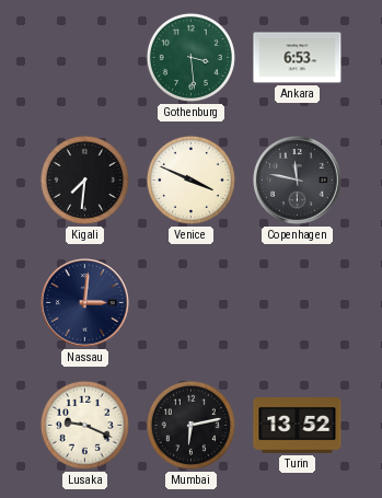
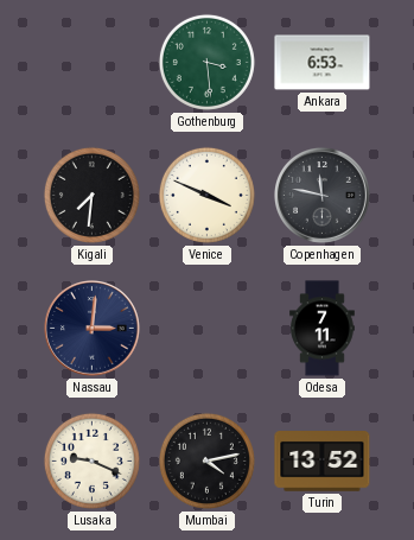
Odesa: none -> 7:11 (323, 329)
Mumbai: 6:13 -> 4:13 (206, 460)
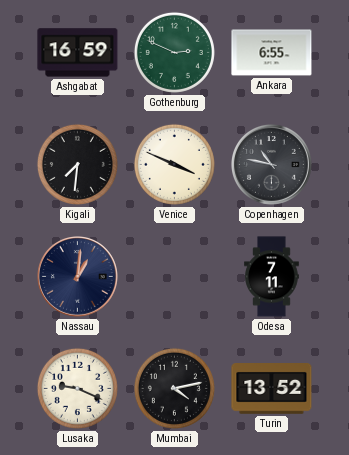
Ashgabat: none -> 16:59 (78, 53)
Gothenburg: 3:29 -> 2:49 (174, 52)
Ankara: 6:53 -> 6:55 (272, 53)
Copenhagen: 11:47 -> 10:47 (272, 165)
Nassau: 3:01 -> 1:01 (78, 277)
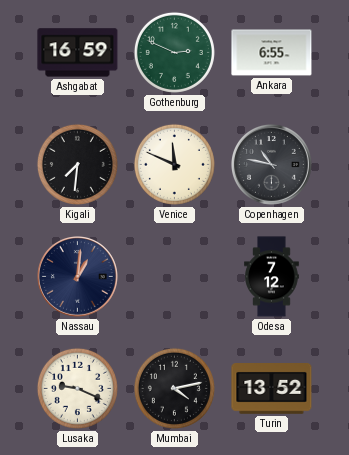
Venice: 3:49 -> 11:49 (174, 164)
Odesa: 7:11 -> 7:12 (272, 277)
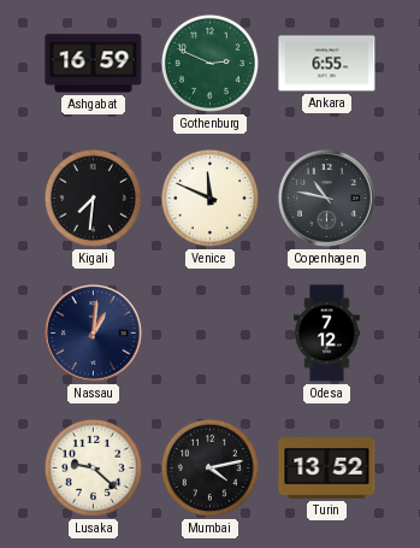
Lusaka: 9:19 -> 9:22 (93, 467)
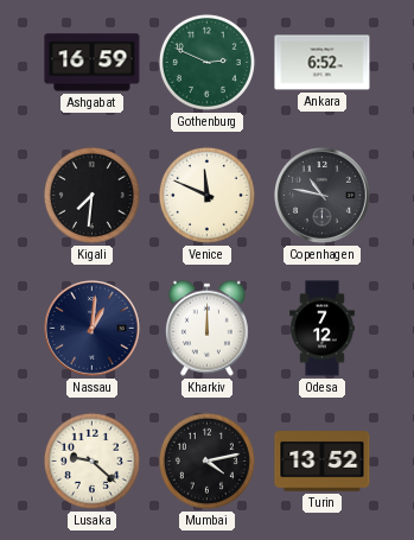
Ankara: 6:55 -> 6:52 (323, 63)
Kharkiv: none -> 12:00 (206, 328)
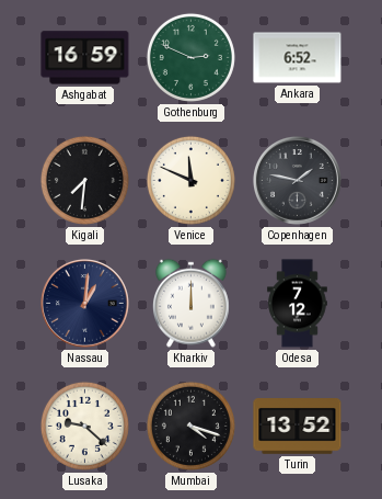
Copenhagen: 10:47 -> 1:47 (298, 181)
Mumbai: 4:13 -> 4:18 (190, 426)
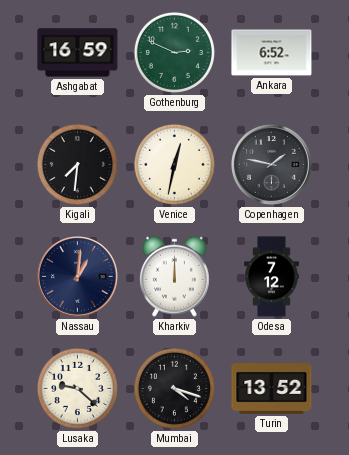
Venice: 11:49 -> 12:32 (174, 164)
